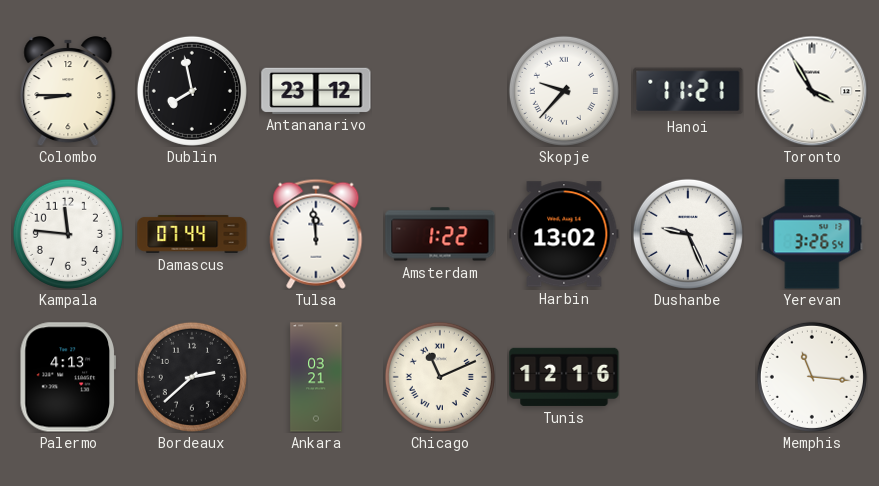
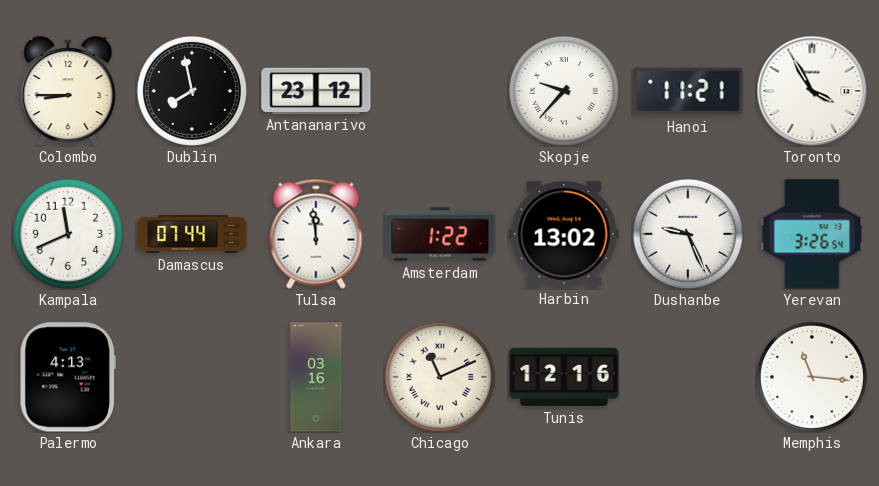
Kampala: 11:46 -> 11:41 (68, 234)
Bordeaux: 2:38 -> none (192, 377)
Ankara: 03:21 -> 03:16 (316, 377)
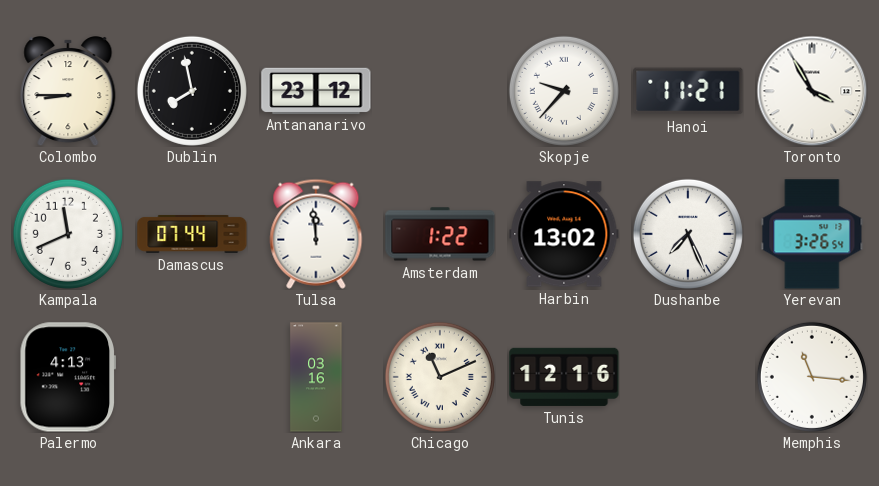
Dushanbe: 9:26 -> 7:26 (688, 234)
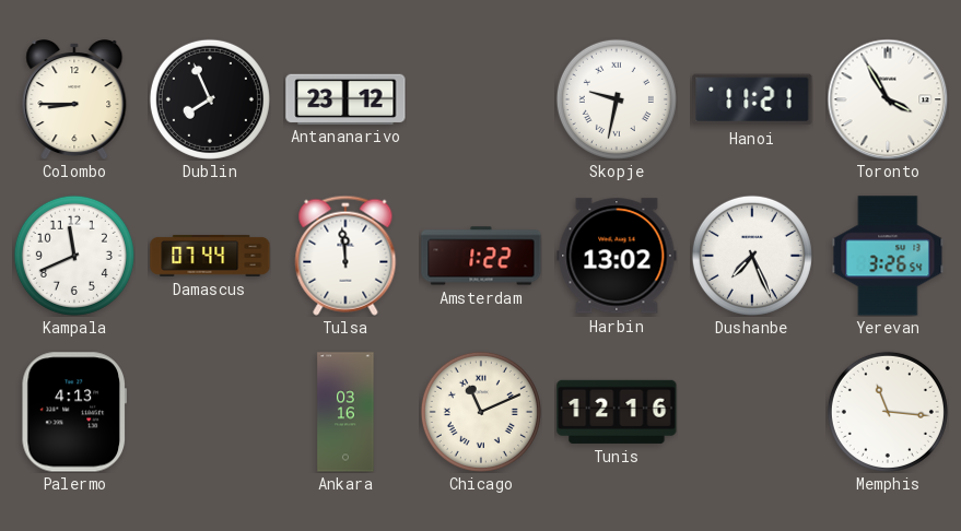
Dublin: 7:58 -> 7:56 (210, 99)
Skopje: 9:37 -> 9:32 (617, 99)
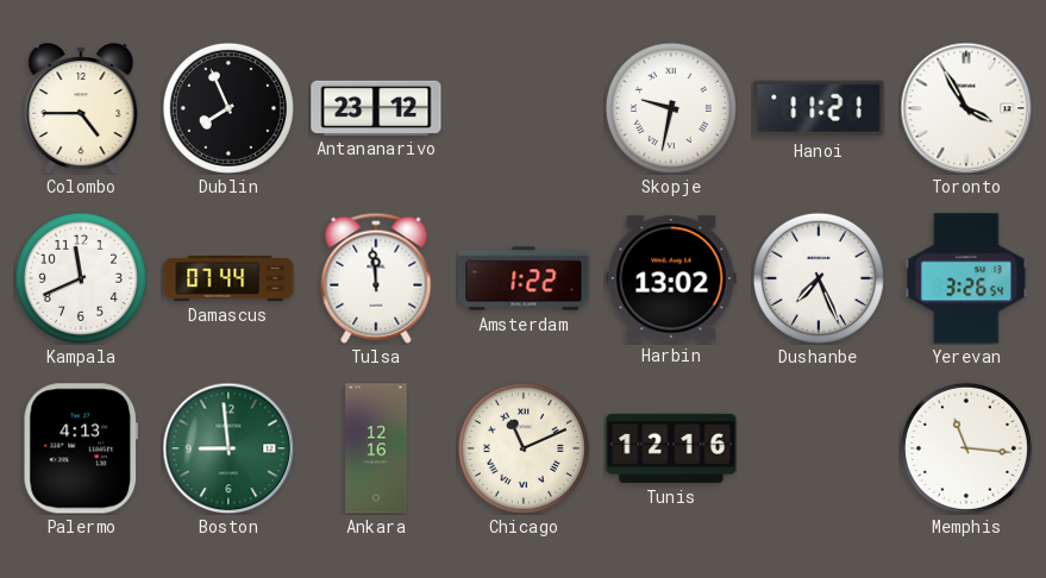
Colombo: 8:45 -> 4:45 (81, 109)
Boston: none -> 8:59 (228, 448)
Ankara: 03:16 -> 12:16 (376, 448)
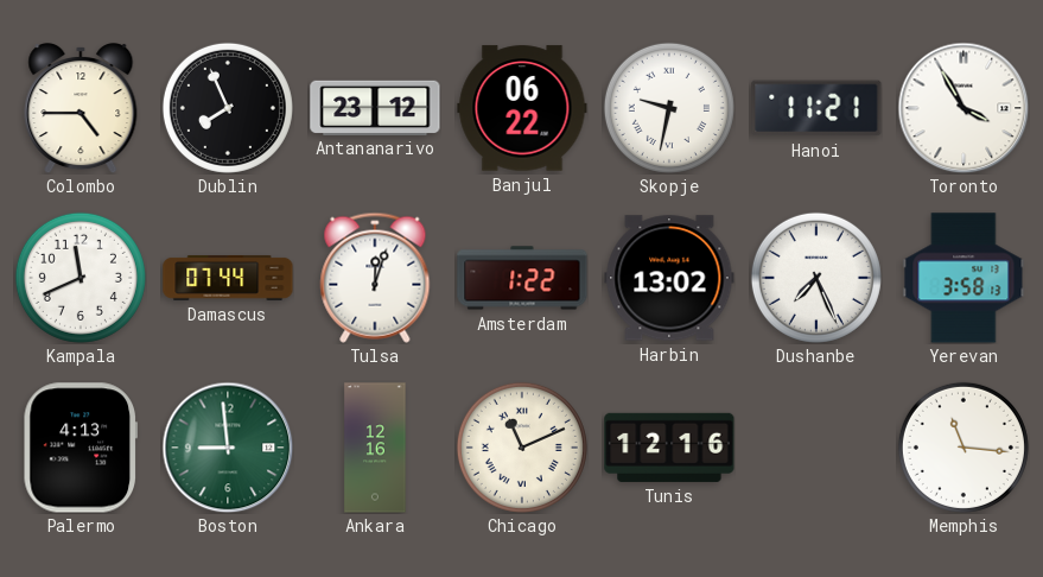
Banjul: none -> 06:22 (522, 108)
Tulsa: 11:59 -> 12:03 (375, 278)
Yerevan: 3:26 -> 3:58 (963, 278)
